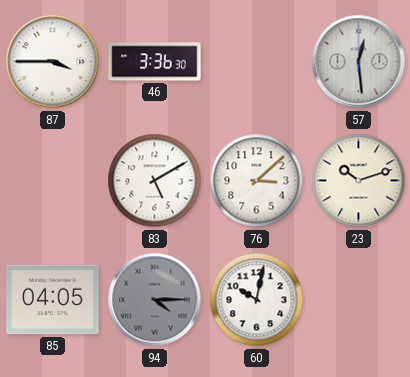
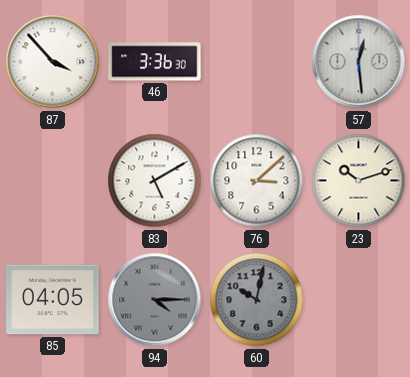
87: 3:45 -> 3:53 (53, 62)
60 dial: white -> grey (257, 300)
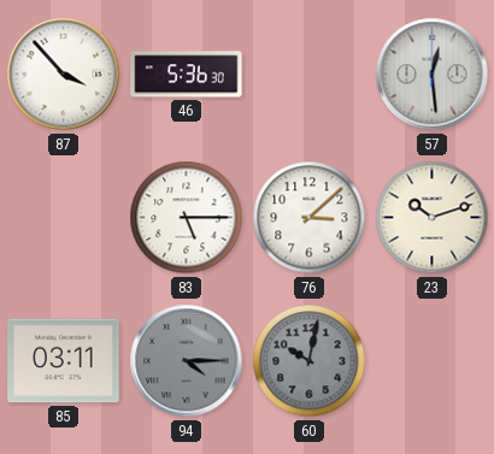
46: 3:36 -> 5:36 (187, 75)
83: 5:10 -> 5:15 (187, 218)
85: 04:05 -> 03:11 (64, 361)
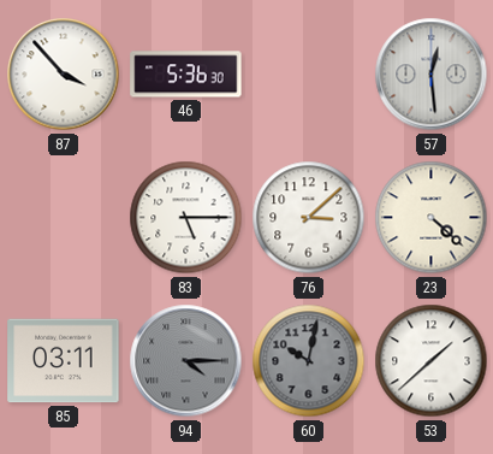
23: 10:12 -> 4:22 (432, 218)
53: none -> 1:38 (432, 361)
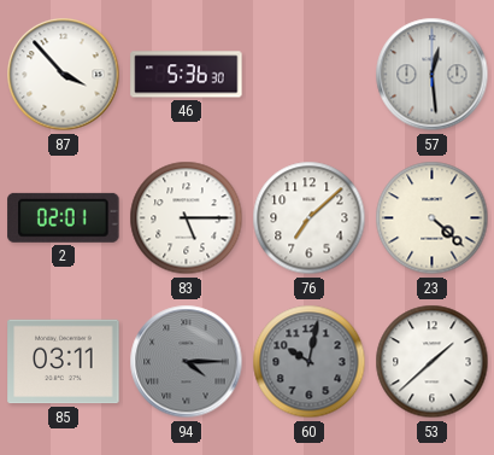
2: none -> 02:01 (64, 217)
76: 3:08 -> 7:08 (310, 218)
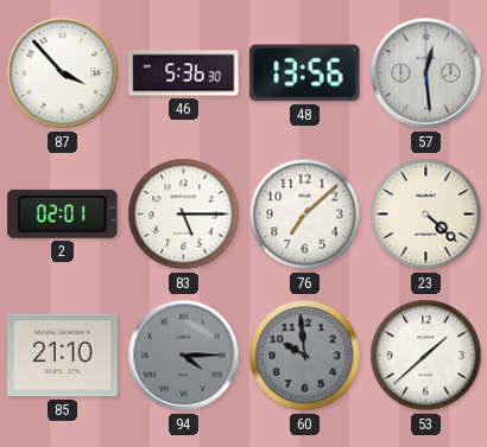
48: none -> 13:56 (305, 74)
85: 03:11 -> 21:10 (63, 356)
60: 10:02 -> 9:59 (305, 356)
